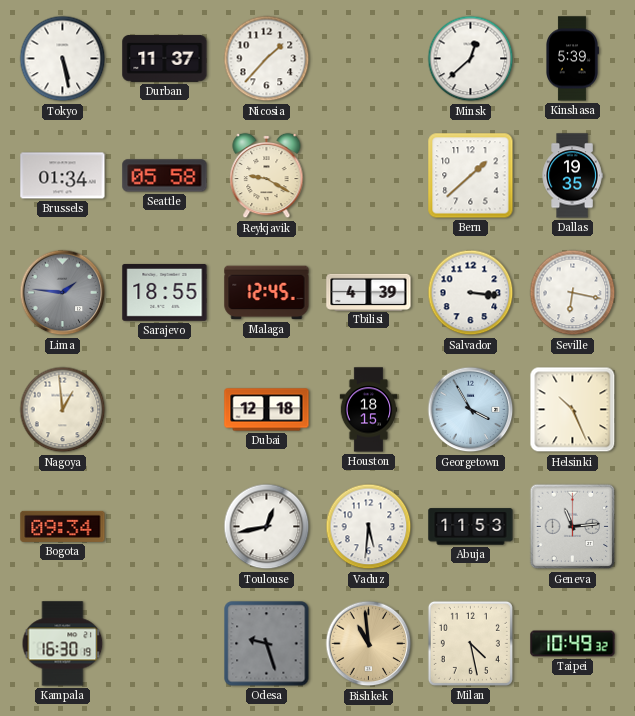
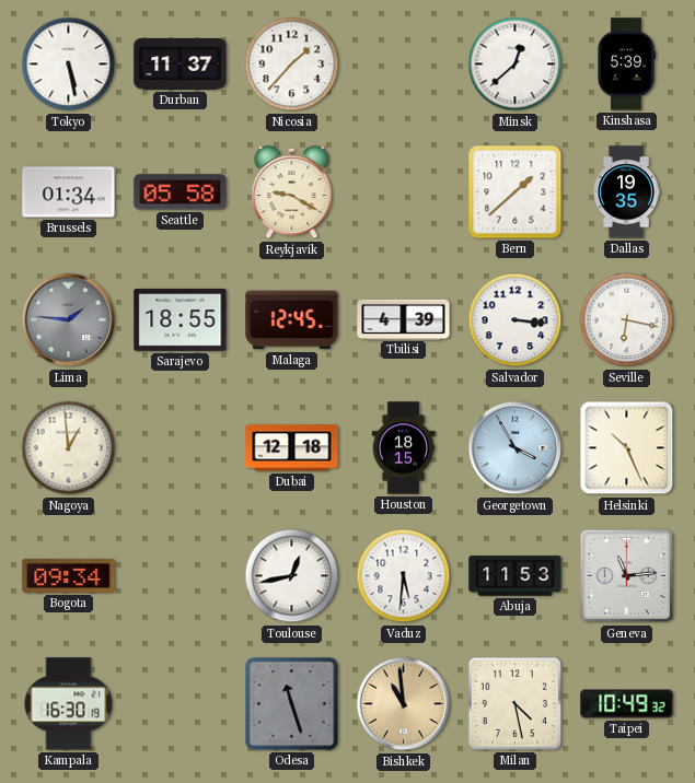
Odesa: 9:27 -> 11:27 (292, 704)
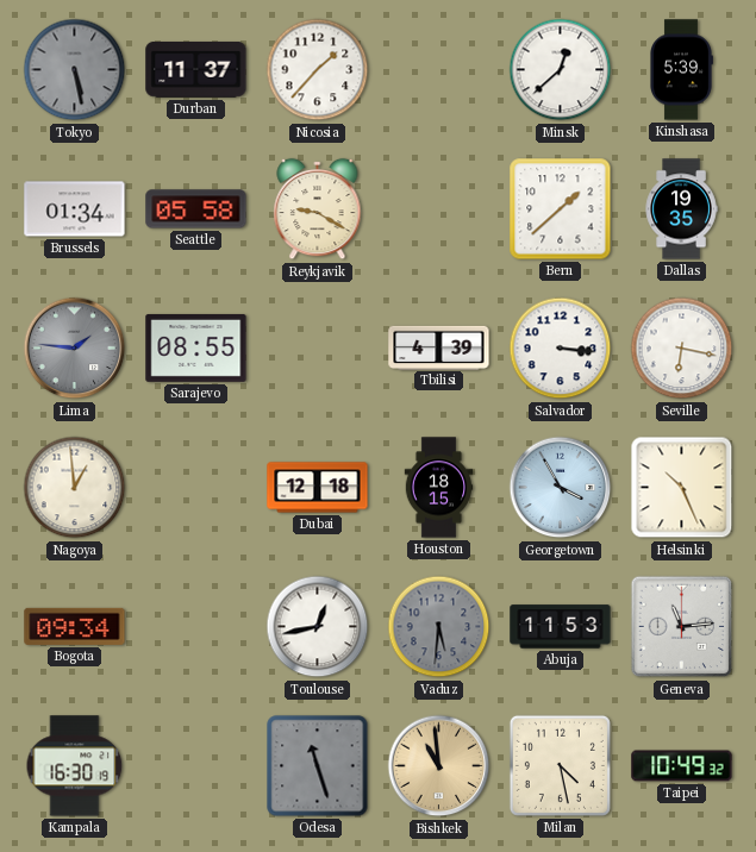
Tokyo dial: white -> grey (75, 70)
Sarajevo: 18:55 -> 08:55 (196, 347)
Malaga: 12:45 -> none (292, 320)
Vaduz dial: white -> grey (439, 627)
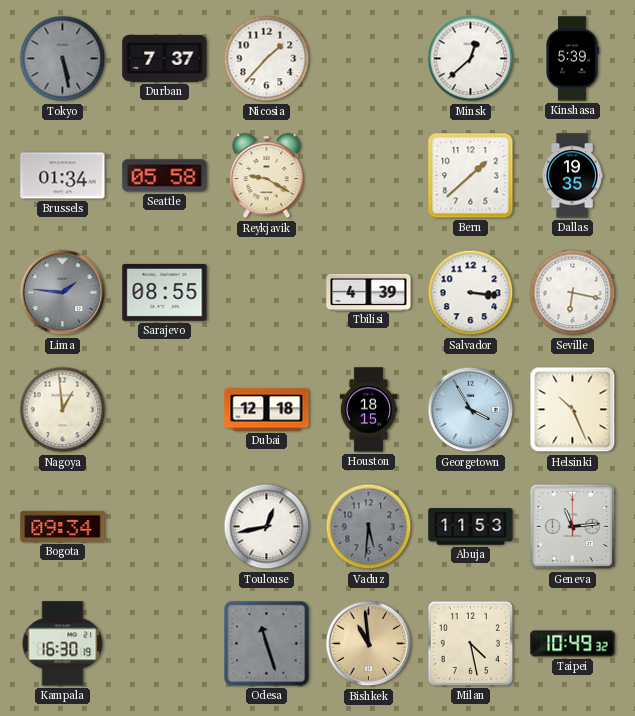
Durban: 11:37 -> 7:37 (165, 59)
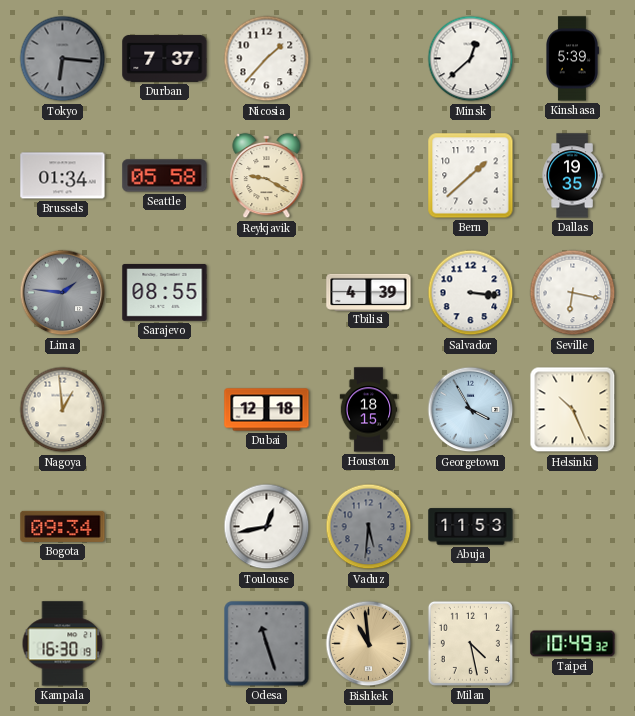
Tokyo: 5:28 -> 6:16 (63, 59)
Geneva: 11:14 -> none (573, 527)
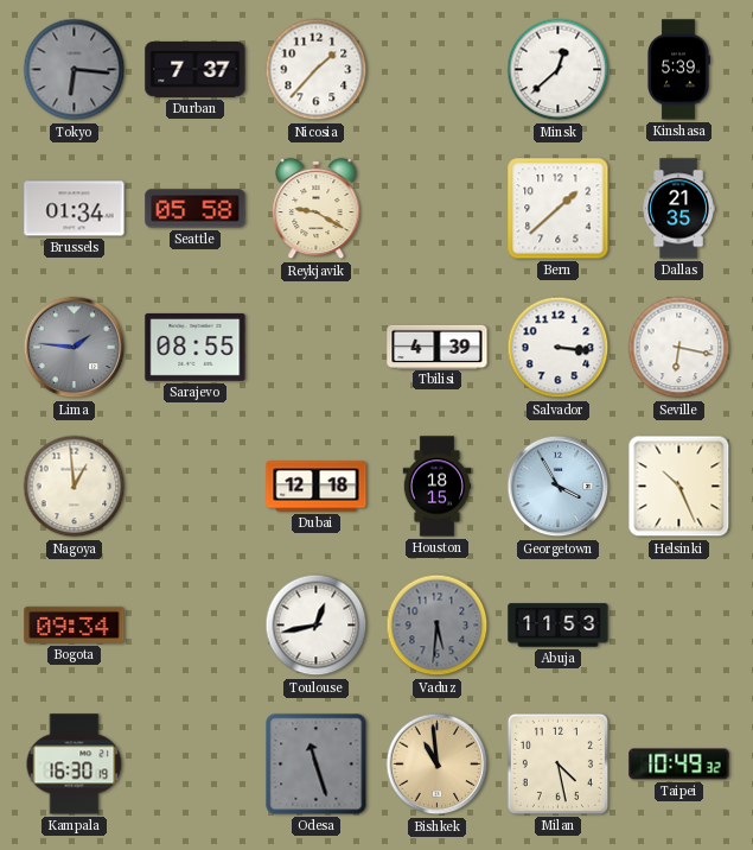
Dallas: 19:35 -> 21:35 (678, 209)
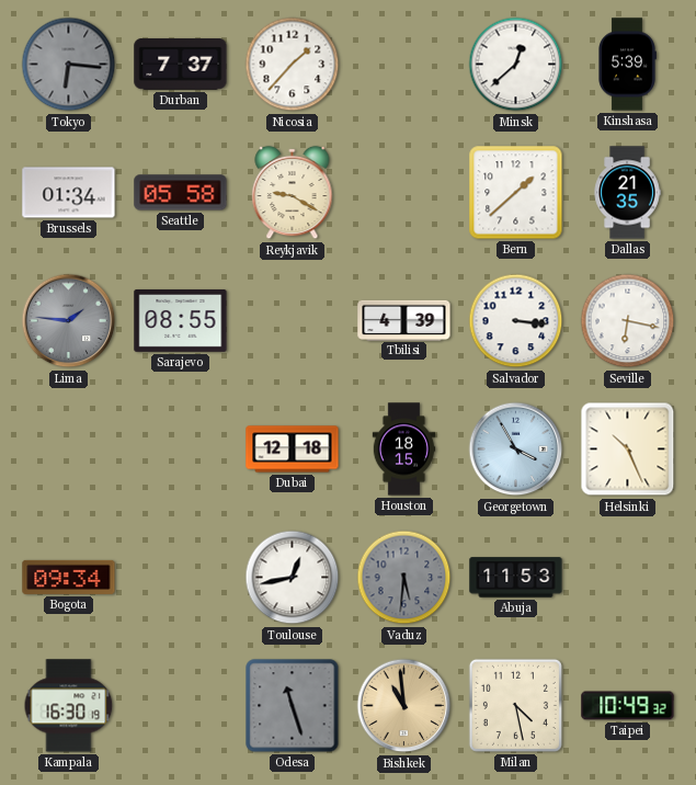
Nagoya: 12:59 -> none (75, 487)
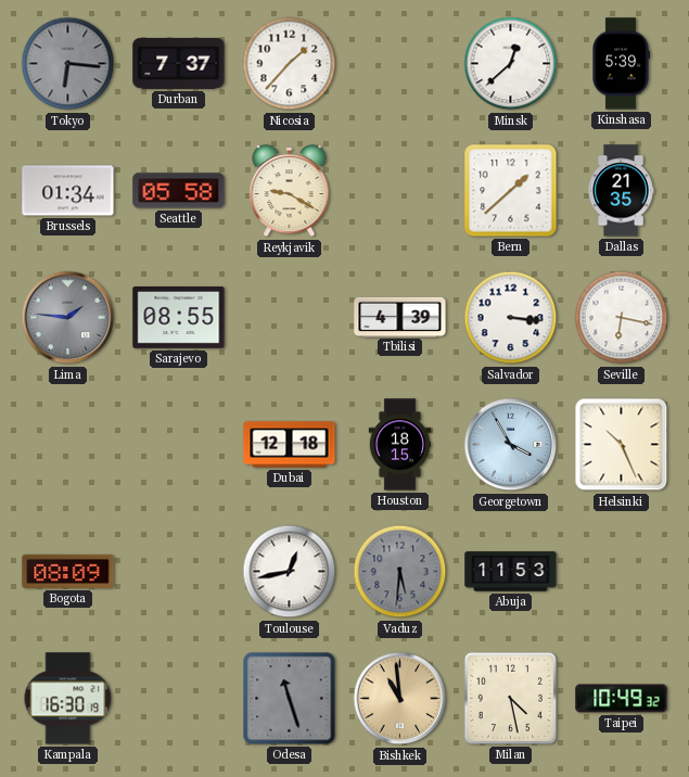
Bogota: 09:34 -> 08:09 (68, 571)
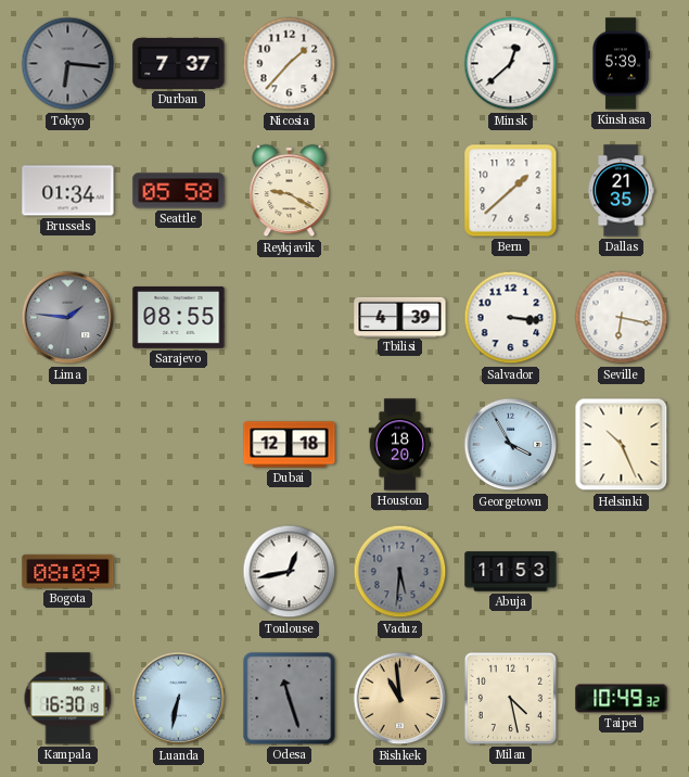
Houston: 18:15 -> 18:20 (400, 445)
Luanda: none -> 6:32 (179, 699)
